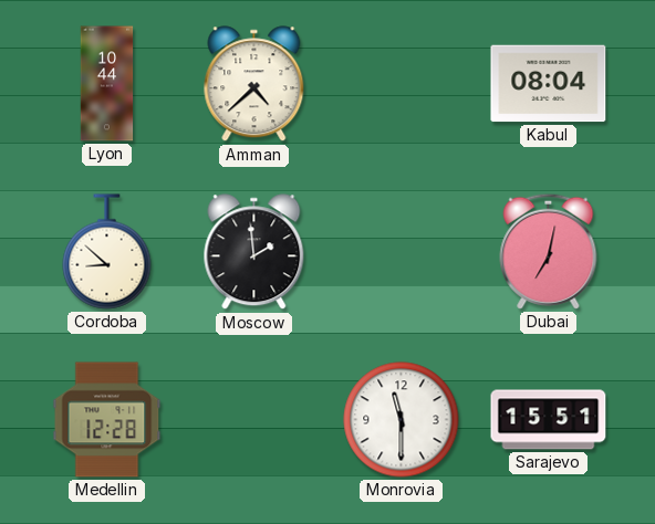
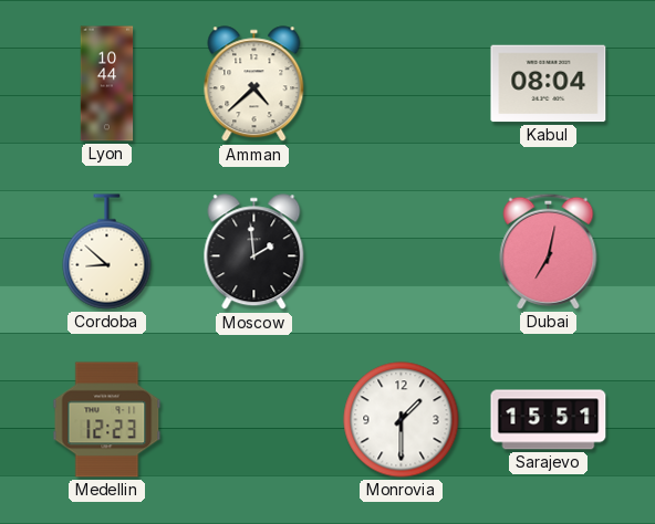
Medellin: 12:28 -> 12:23 (107, 420)
Monrovia: 11:30 -> 1:30 (402, 420)
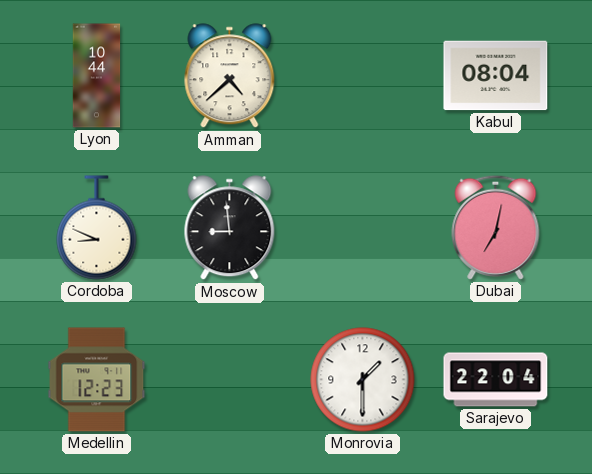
Cordoba: 8:52 -> 8:49 (97, 228)
Moscow: 1:59 -> 8:59 (230, 228)
Sarajevo: 15:51 -> 22:04 (496, 380)
